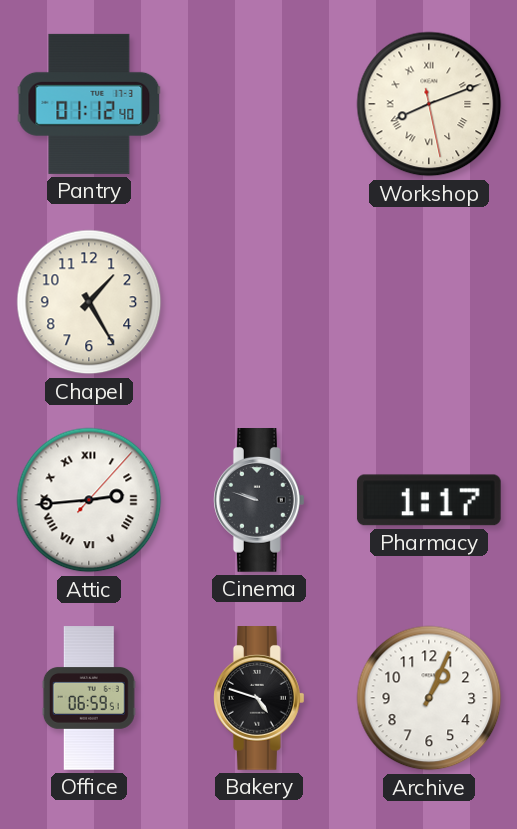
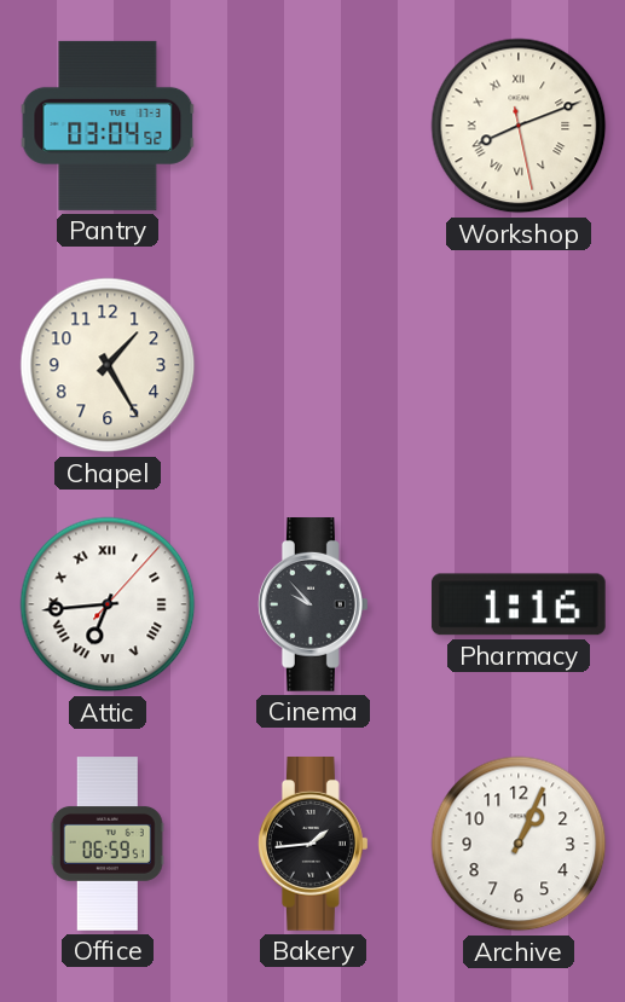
Pantry: 01:12 -> 03:04 (108, 126)
Attic: 2:44 -> 6:44 (108, 604)
Cinema: 9:48 -> 9:53 (314, 604)
Pharmacy: 1:17 -> 1:16 (519, 604)
Bakery: 4:48 -> 1:44 (314, 844)
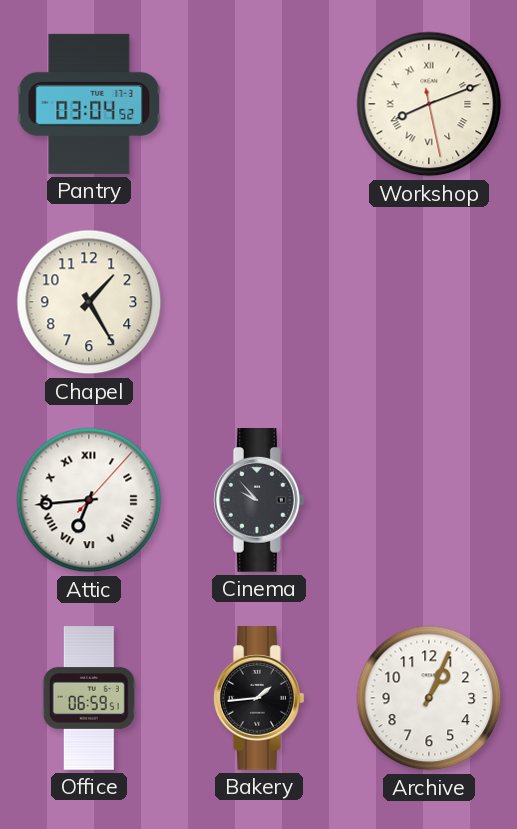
Pharmacy: 1:16 -> none (519, 604)
